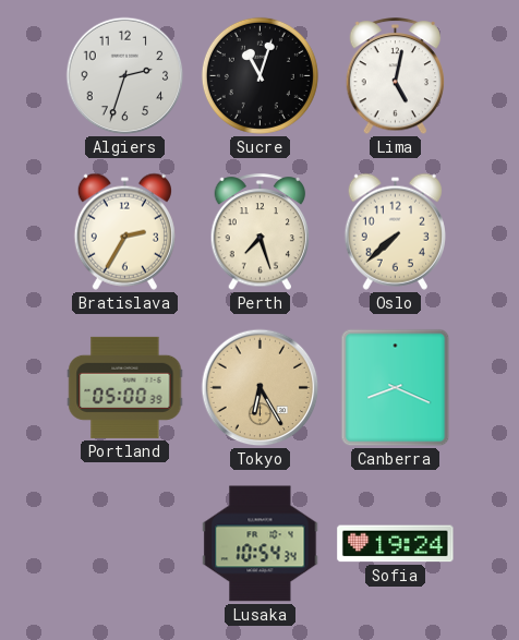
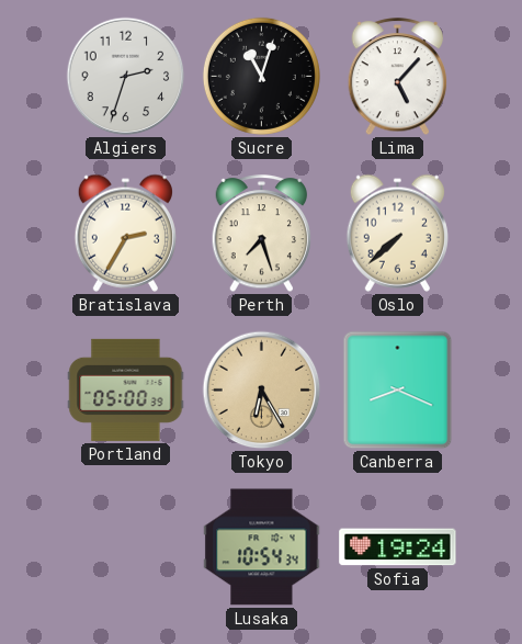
Lima: 5:02 -> 5:07 (398, 77)
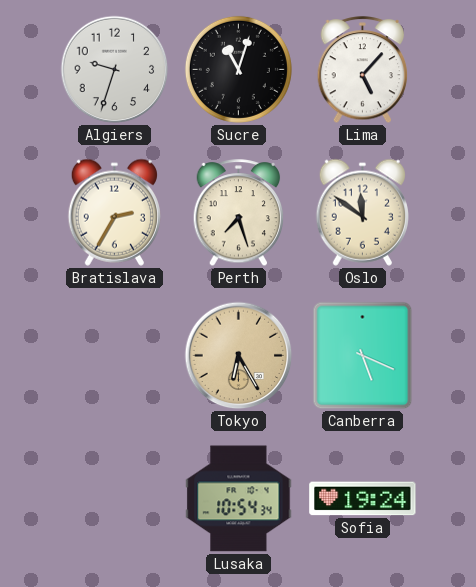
Algiers: 2:33 -> 9:33 (115, 70)
Oslo: 7:38 -> 11:51 (362, 212)
Portland: 05:00 -> none (126, 389)
Canberra: 8:19 -> 5:19 (363, 356)
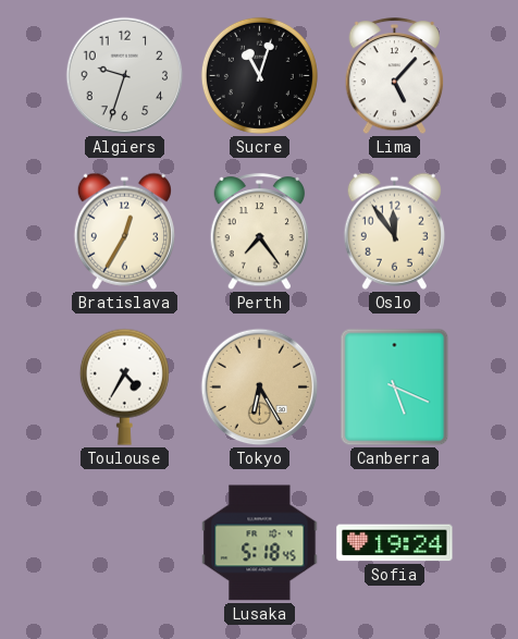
Bratislava: 2:35 -> 12:35 (124, 231)
Perth: 7:27 -> 7:24 (260, 232)
Oslo: 11:51 -> 11:54 (394, 231)
Toulouse: none -> 4:35 (124, 386)
Lusaka: 10:54 -> 5:18 (260, 543)
